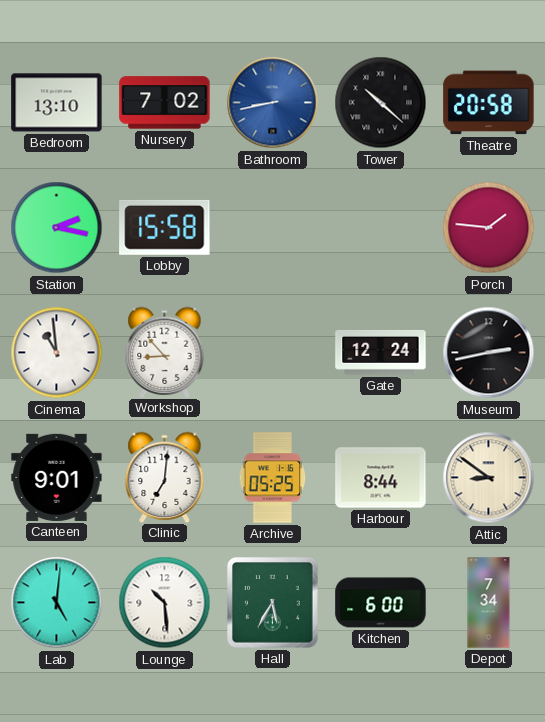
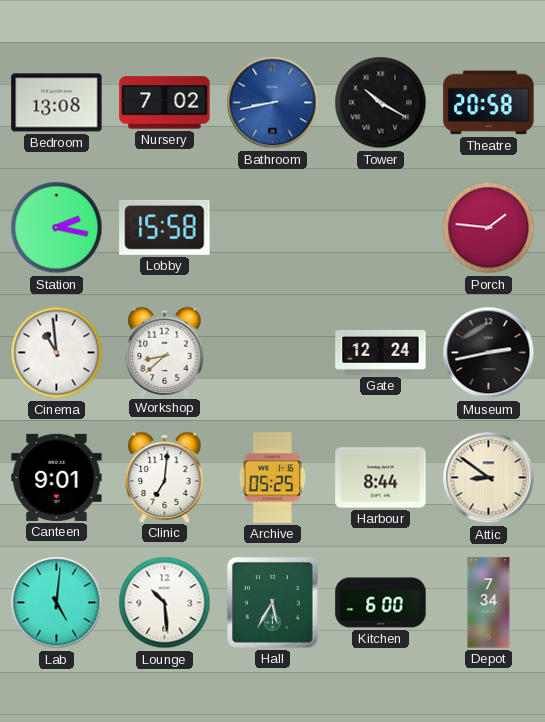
Bedroom: 13:10 -> 13:08 (57, 103)
Tower: 10:22 -> 10:20 (381, 103)
Workshop: 8:53 -> 8:38 (165, 352)
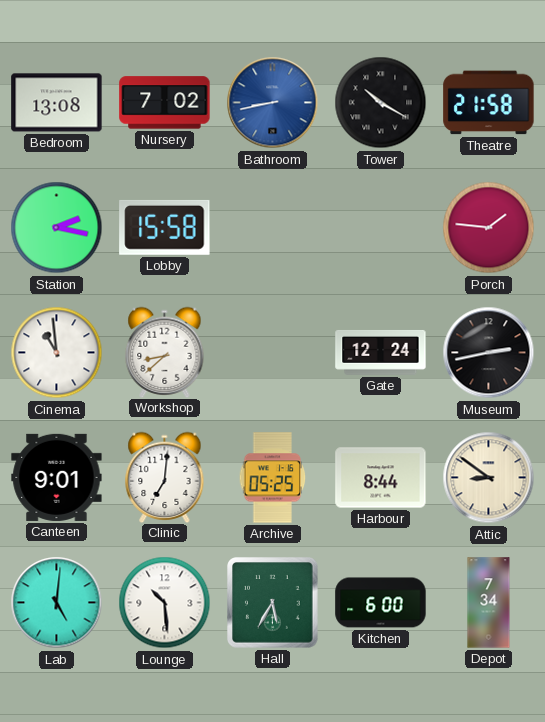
Theatre: 20:58 -> 21:58 (489, 103)
